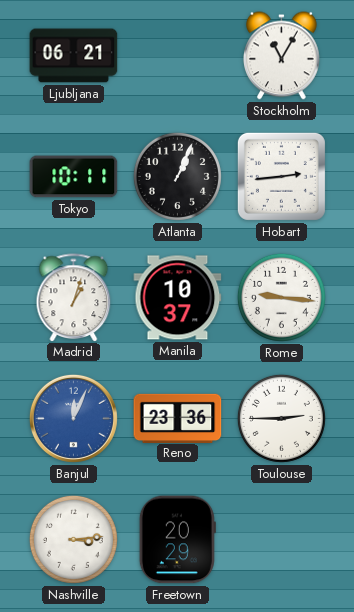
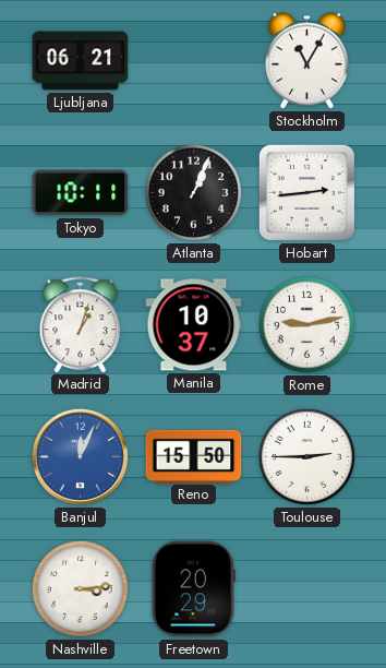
Rome: 9:16 -> 9:13 (306, 324)
Reno: 23:36 -> 15:50 (194, 456)
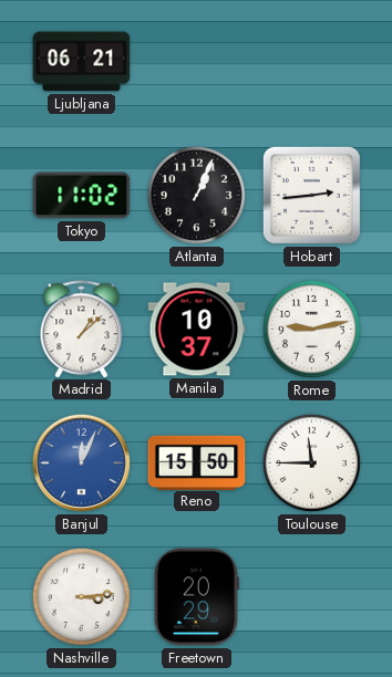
Stockholm: 11:05 -> none (307, 61)
Tokyo: 10:11 -> 11:02 (82, 196)
Madrid: 1:03 -> 1:08 (82, 329)
Toulouse: 2:45 -> 11:45 (311, 462)
